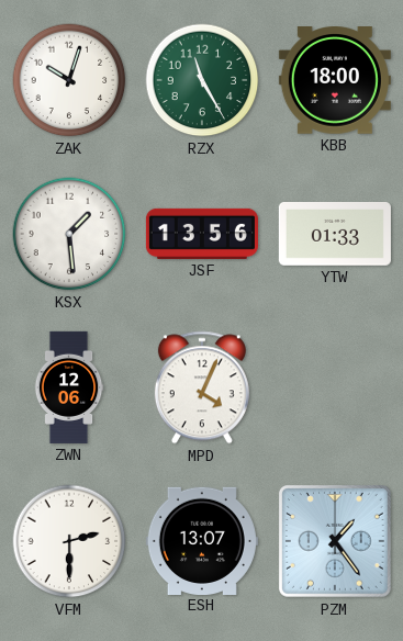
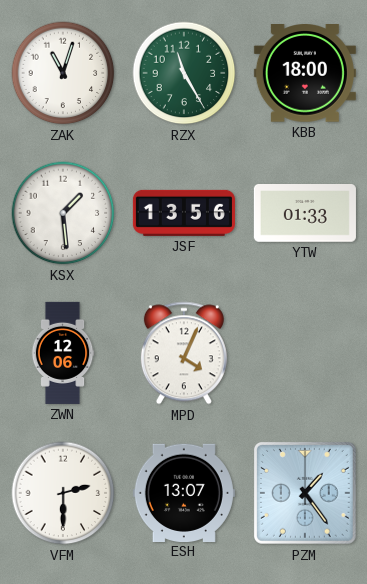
ZAK: 10:03 -> 11:03 (63, 73)
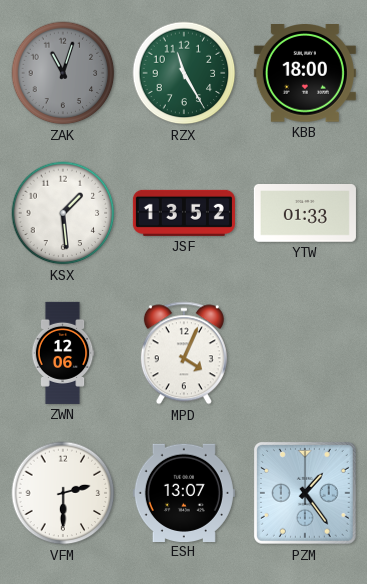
ZAK dial: white -> grey (63, 73)
JSF: 13:56 -> 13:52 (184, 213)
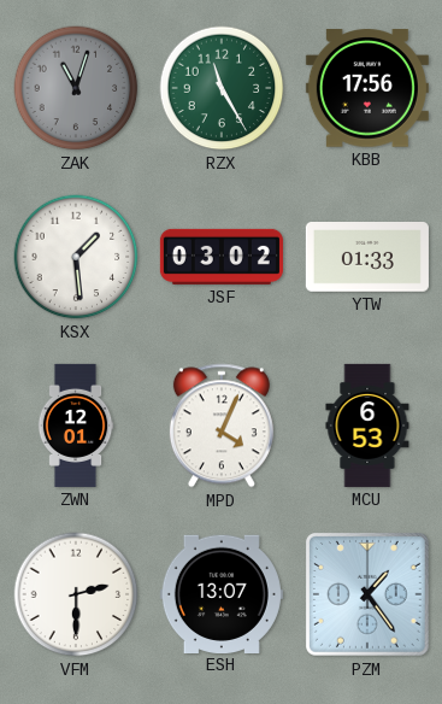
KBB: 18:00 -> 17:56 (367, 89)
JSF: 13:52 -> 03:02 (222, 257)
ZWN: 12:06 -> 12:01 (76, 426)
MCU: none -> 6:53 (367, 426)
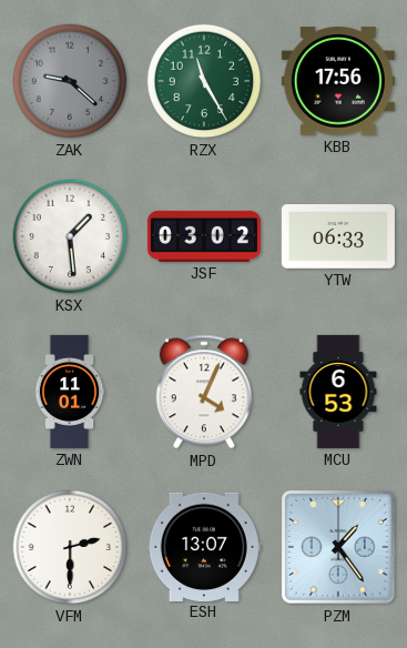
ZAK: 11:03 -> 9:22 (70, 81)
YTW: 01:33 -> 06:33 (338, 237)
ZWN: 12:01 -> 11:01 (70, 392)
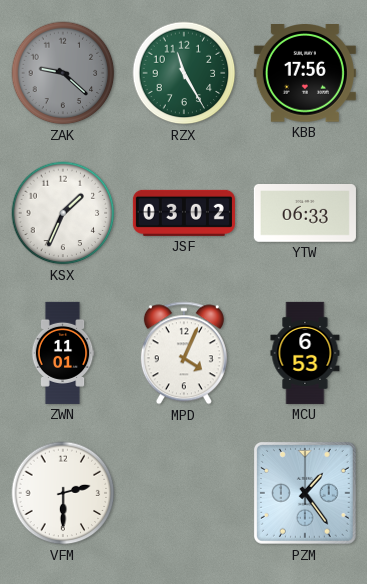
KSX: 1:29 -> 1:34 (63, 213)
ESH: 13:07 -> none (204, 546)
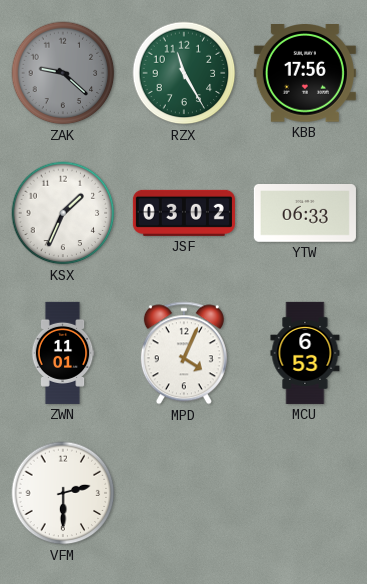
PZM: 1:24 -> none (305, 493)
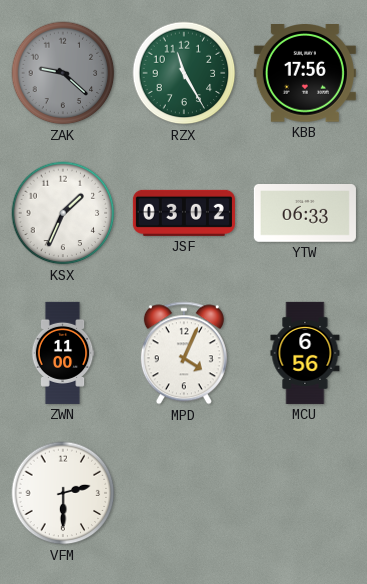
ZWN: 11:01 -> 11:00 (63, 353)
MCU: 6:53 -> 6:56 (305, 353)
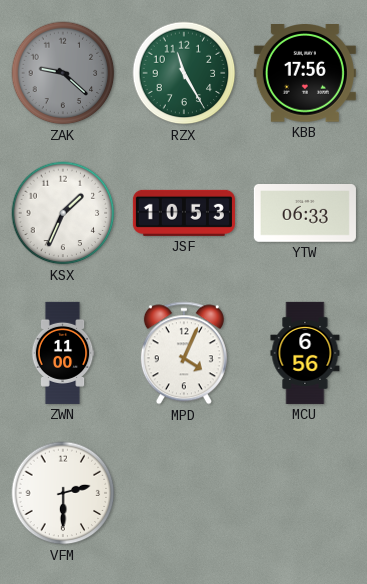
JSF: 03:02 -> 10:53 (184, 213)
